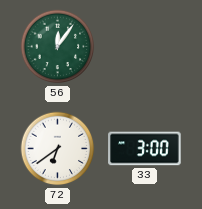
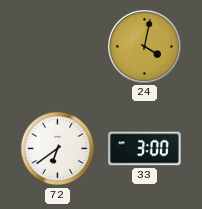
56: 12:06 -> none (58, 47)
24: none -> 4:02 (144, 46)
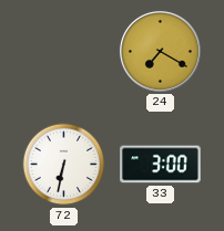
24: 4:02 -> 7:20 (160, 51)
72: 6:39 -> 6:32 (64, 165)
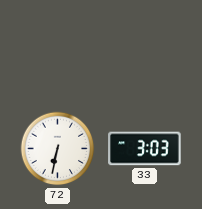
24: 7:20 -> none (160, 51)
33: 3:00 -> 3:03 (145, 149)
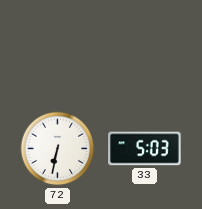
33: 3:03 -> 5:03 (145, 149)
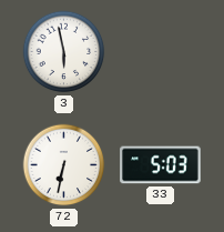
3: none -> 5:58 (64, 52)
